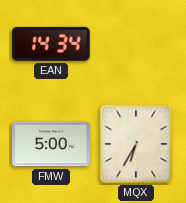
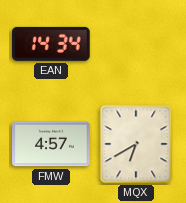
FMW: 5:00 -> 4:57 (51, 144)
MQX: 6:35 -> 6:40 (136, 144)
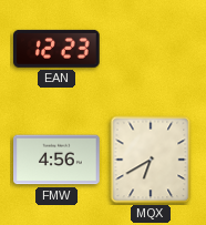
EAN: 14:34 -> 12:23 (58, 49)
FMW: 4:57 -> 4:56 (56, 160)
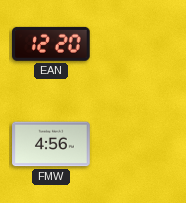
EAN: 12:23 -> 12:20 (52, 44)
MQX: 6:40 -> none (151, 160)
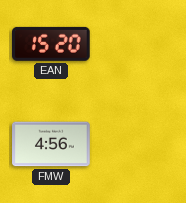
EAN: 12:20 -> 15:20 (52, 44)
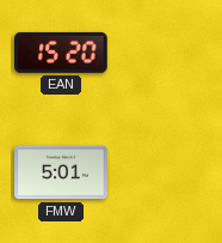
FMW: 4:56 -> 5:01 (61, 172)
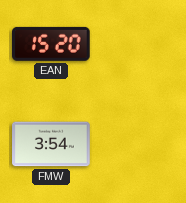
FMW: 5:01 -> 3:54 (51, 144)
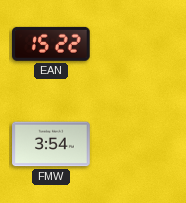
EAN: 15:20 -> 15:22 (52, 44)
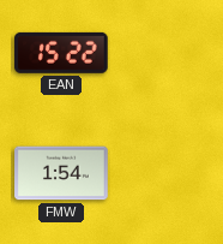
FMW: 3:54 -> 1:54 (61, 173)
